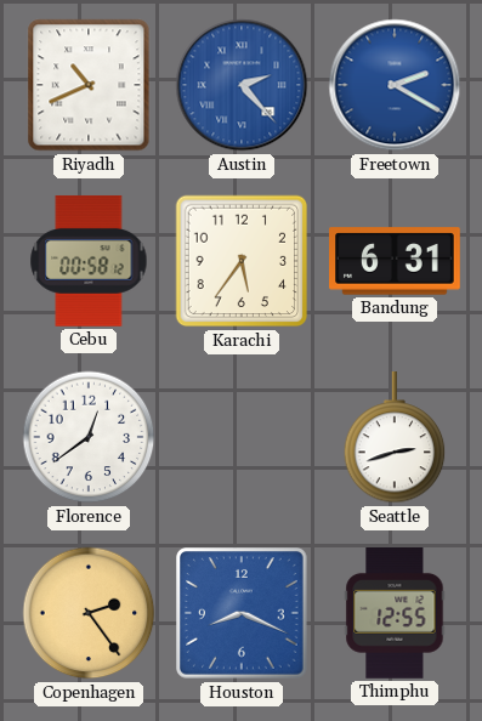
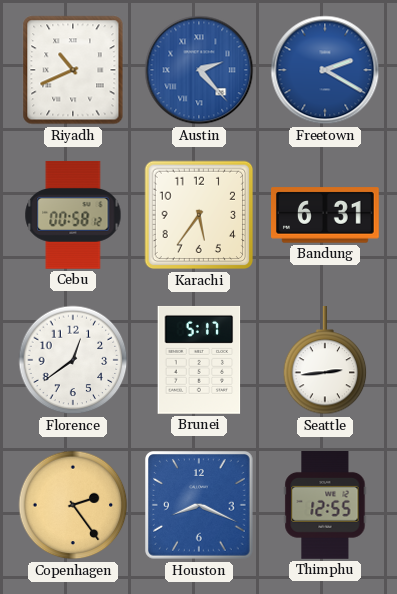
Brunei: none -> 5:17 (199, 360)
Seattle: 2:42 -> 2:44 (325, 361)
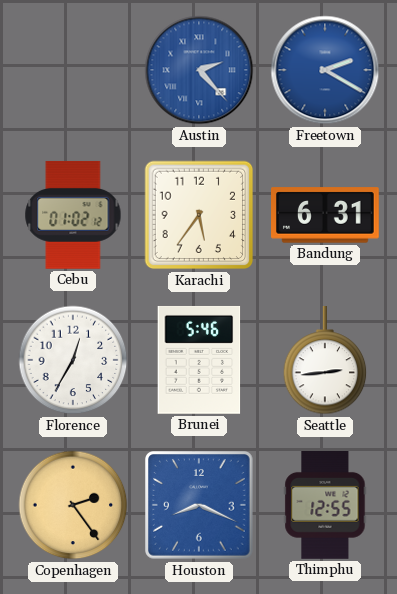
Riyadh: 10:41 -> none (73, 70)
Cebu: 00:58 -> 01:02 (73, 215)
Florence: 12:39 -> 12:35 (73, 360)
Brunei: 5:17 -> 5:46 (199, 360)
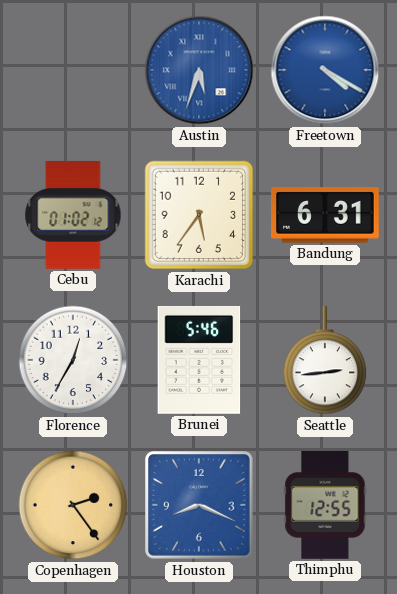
Austin: 2:23 -> 5:33 (199, 70)
Freetown: 2:20 -> 4:20 (325, 70)
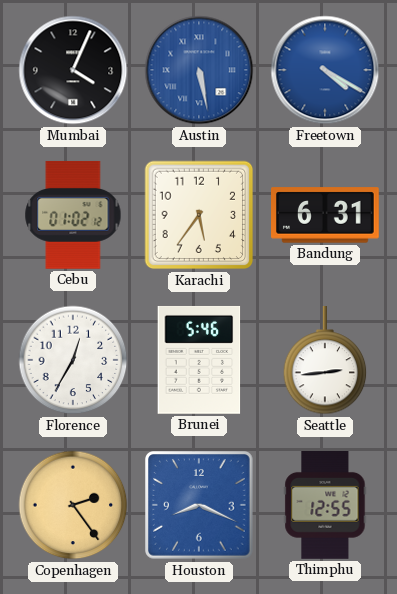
Mumbai: none -> 4:04 (73, 70)
Austin: 5:33 -> 5:28 (199, 70)
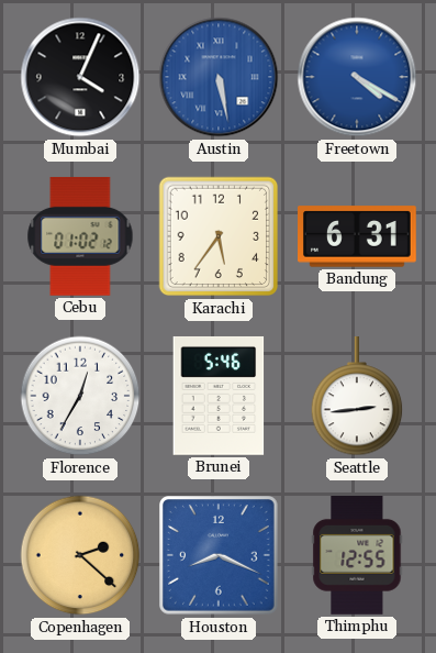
Copenhagen: 2:24 -> 2:22 (80, 555)
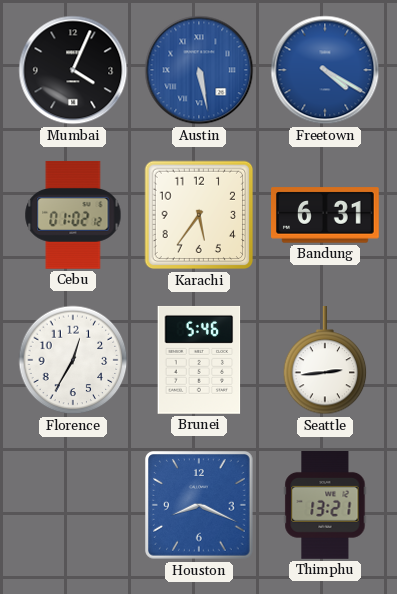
Copenhagen: 2:22 -> none (80, 555)
Thimphu: 12:55 -> 13:21 (325, 506)
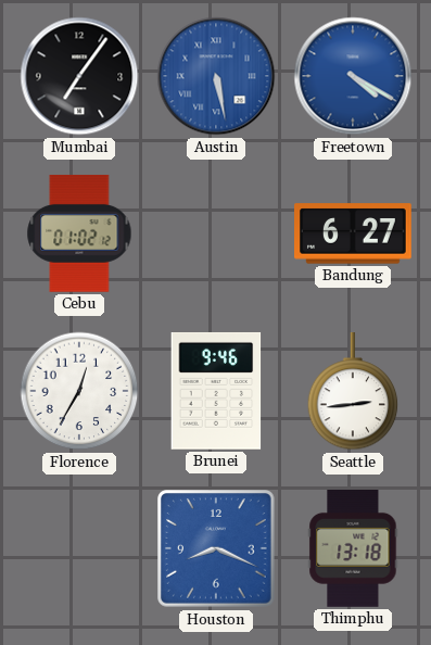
Mumbai: 4:04 -> 7:06 (79, 76)
Karachi: 5:36 -> none (199, 215)
Bandung: 6:31 -> 6:27 (354, 233)
Brunei: 5:46 -> 9:46 (216, 391)
Thimphu: 13:21 -> 13:18 (353, 549)
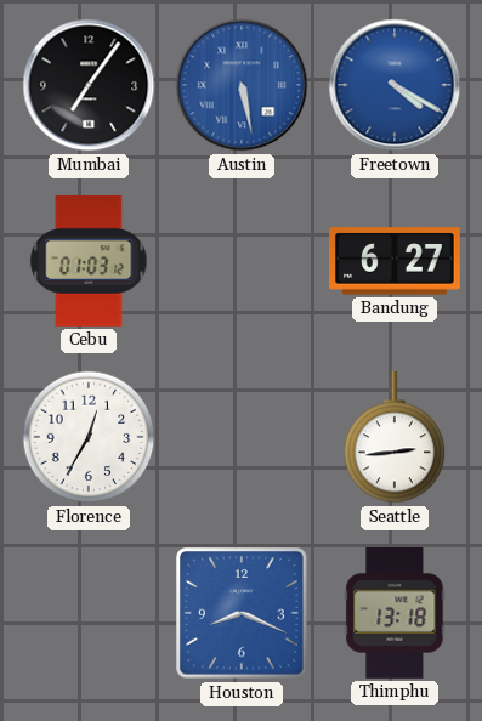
Cebu: 01:02 -> 01:03 (89, 261)
Brunei: 9:46 -> none (216, 391)
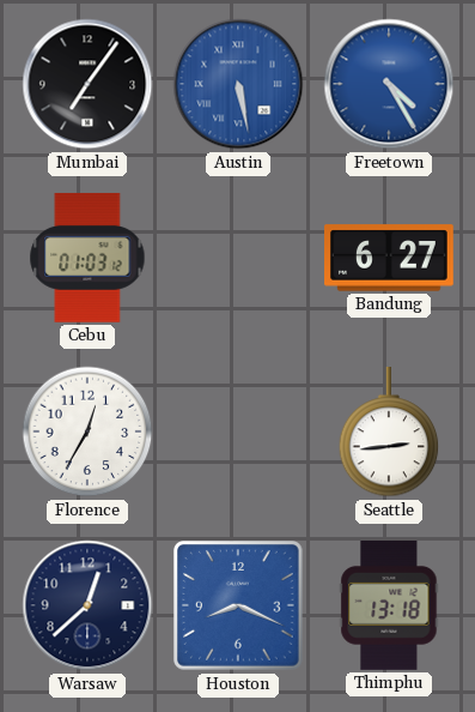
Freetown: 4:20 -> 4:25 (389, 84)
Warsaw: none -> 12:38 (87, 605)
